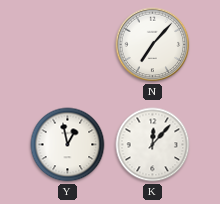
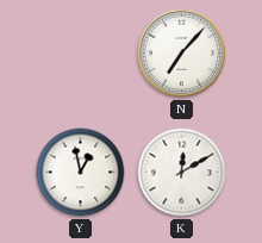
K: 12:07 -> 12:10 (182, 173)
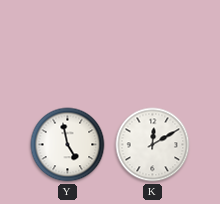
N: 7:07 -> none (182, 54)
Y: 12:58 -> 4:58 (68, 145)
